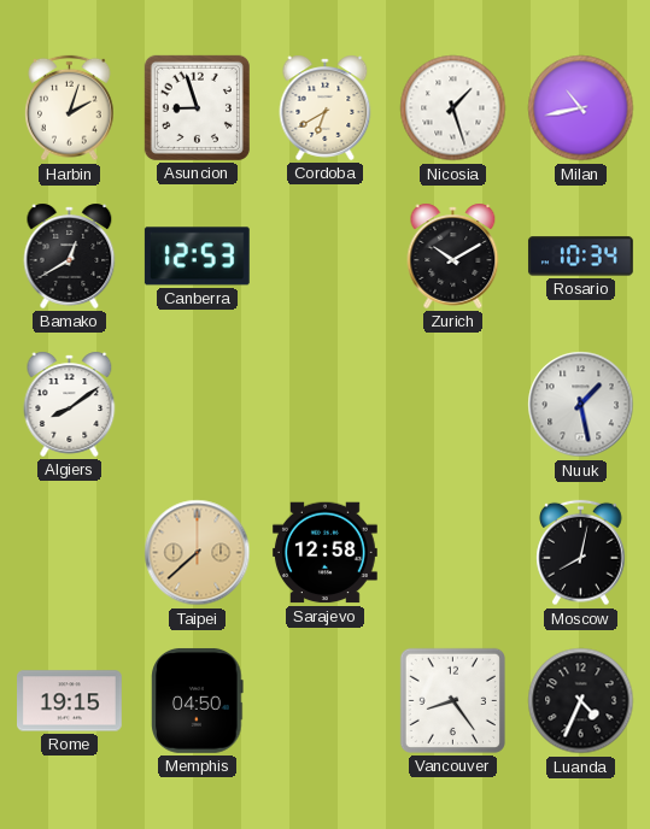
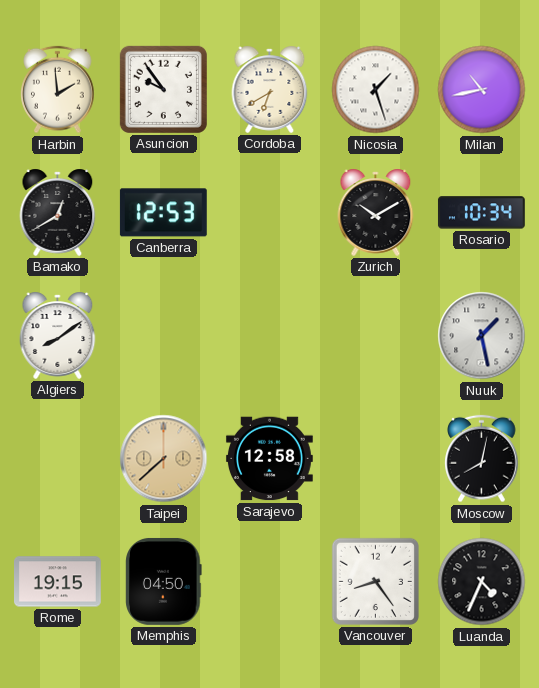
Harbin: 2:03 -> 1:59 (58, 90)
Asuncion: 8:57 -> 9:54 (163, 89)
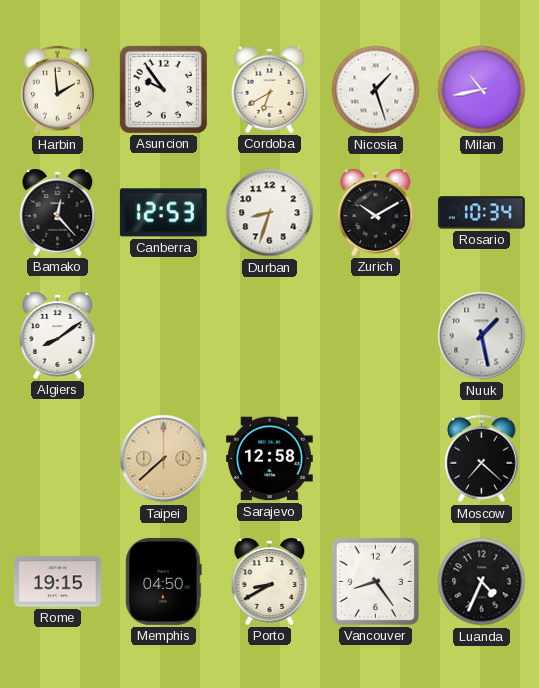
Bamako: 12:40 -> 12:23 (58, 212)
Durban: none -> 8:33 (270, 213)
Moscow: 8:02 -> 7:22 (482, 459)
Porto: none -> 8:40 (270, 581)
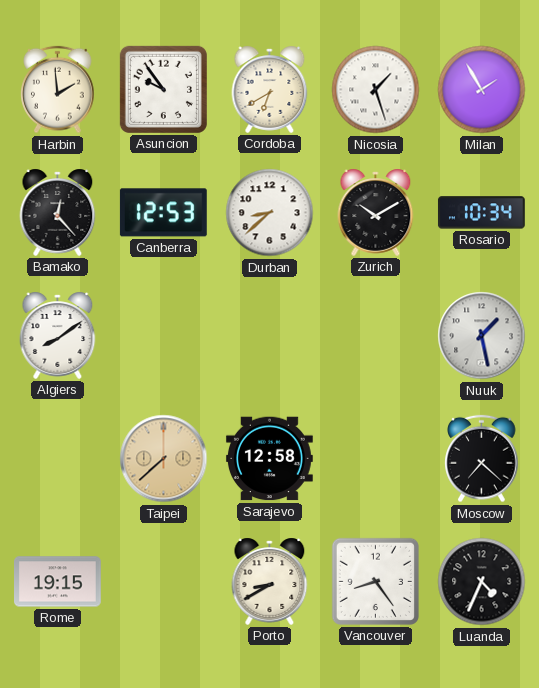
Milan: 10:43 -> 1:55 (482, 90)
Durban: 8:33 -> 8:38 (270, 213)
Memphis: 04:50 -> none (164, 581)
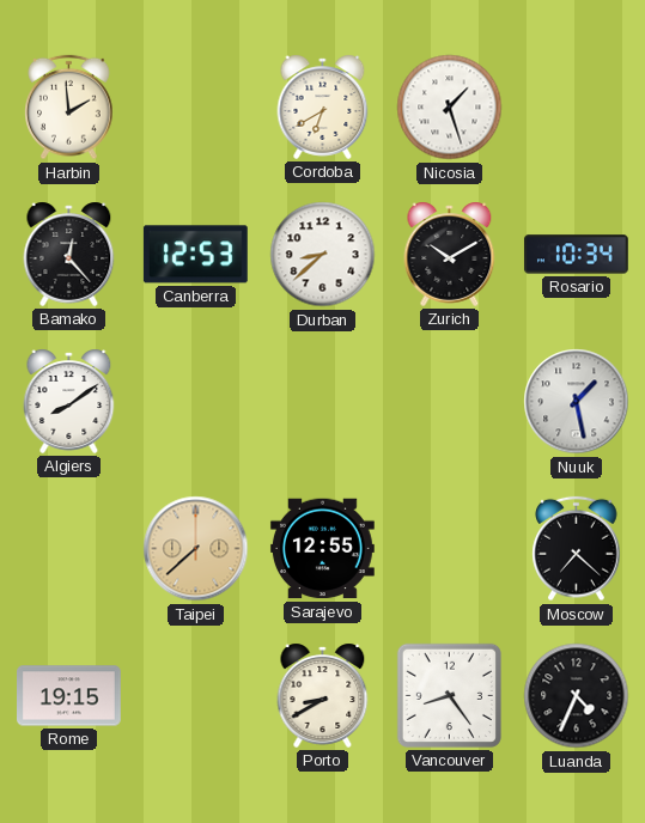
Asuncion: 9:54 -> none (163, 89)
Milan: 1:55 -> none (482, 90)
Sarajevo: 12:58 -> 12:55 (322, 549)
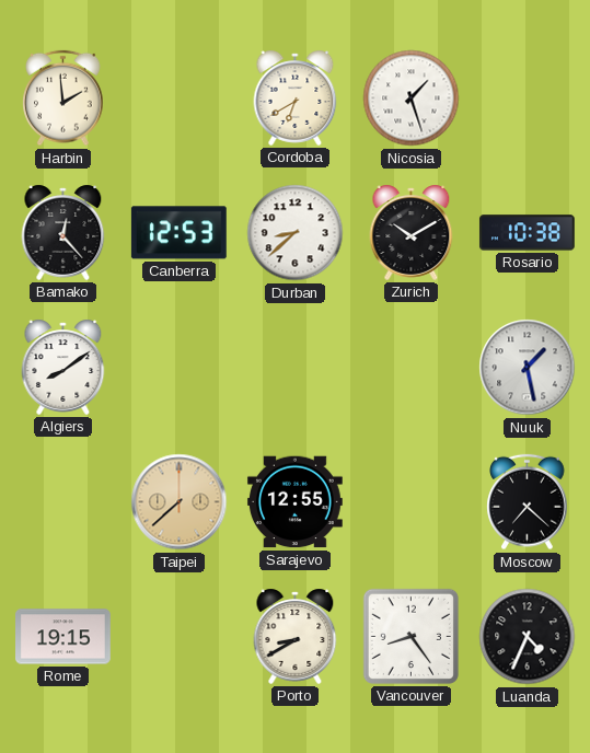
Rosario: 10:34 -> 10:38 (527, 233)
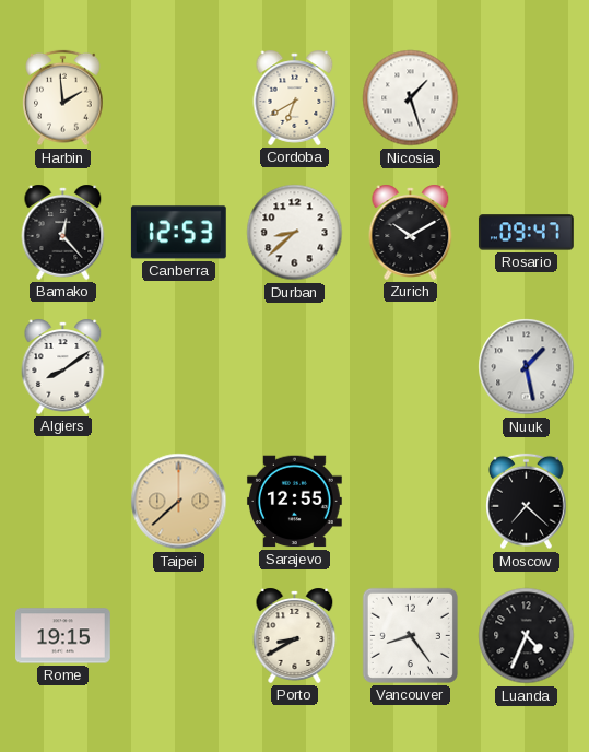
Rosario: 10:38 -> 09:47 (526, 233)
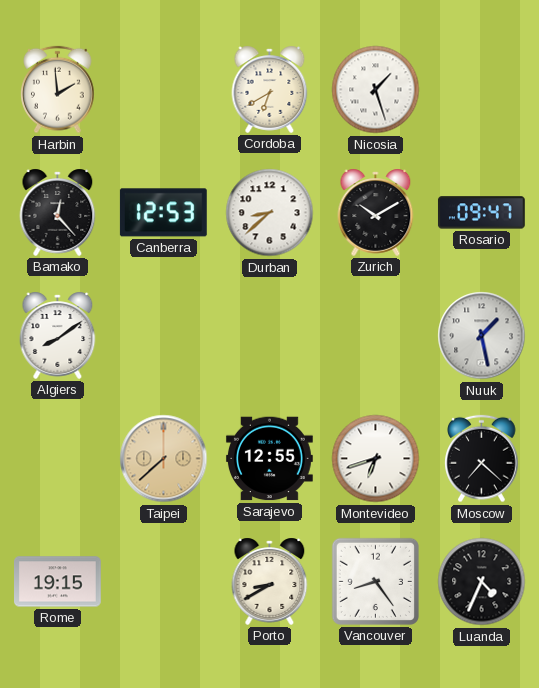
Montevideo: none -> 6:42 (376, 459)
